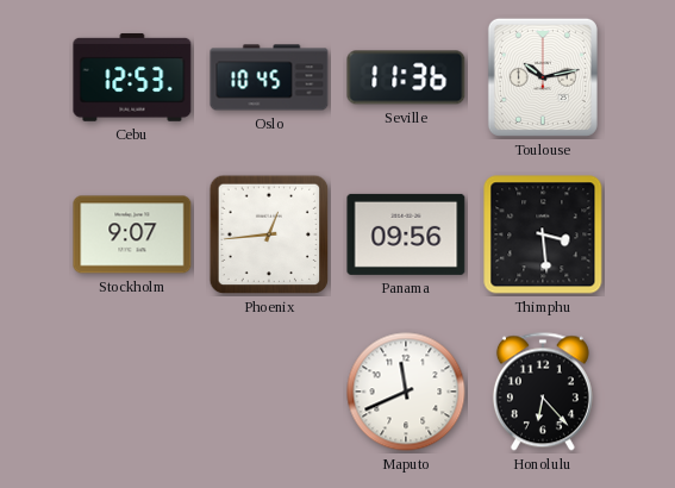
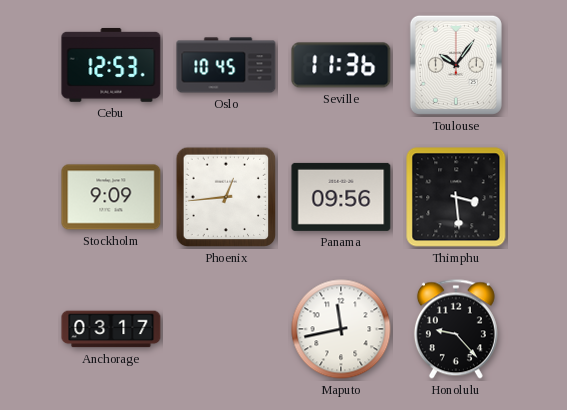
Toulouse: 10:13 -> 10:06 (456, 65)
Stockholm: 9:07 -> 9:09 (111, 197)
Anchorage: none -> 03:17 (111, 329)
Maputo: 11:41 -> 11:43 (341, 329)
Honolulu: 6:23 -> 9:23 (456, 329)
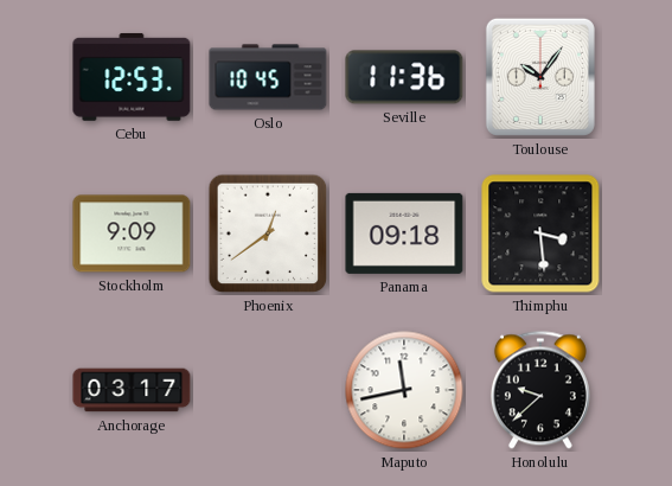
Phoenix: 12:44 -> 12:39 (268, 234)
Panama: 09:56 -> 09:18 (404, 234)
Honolulu: 9:23 -> 9:38 (540, 390)
